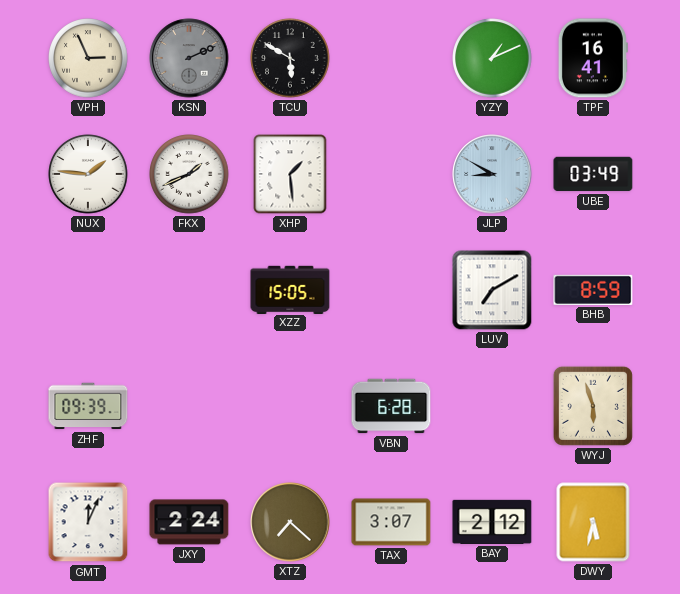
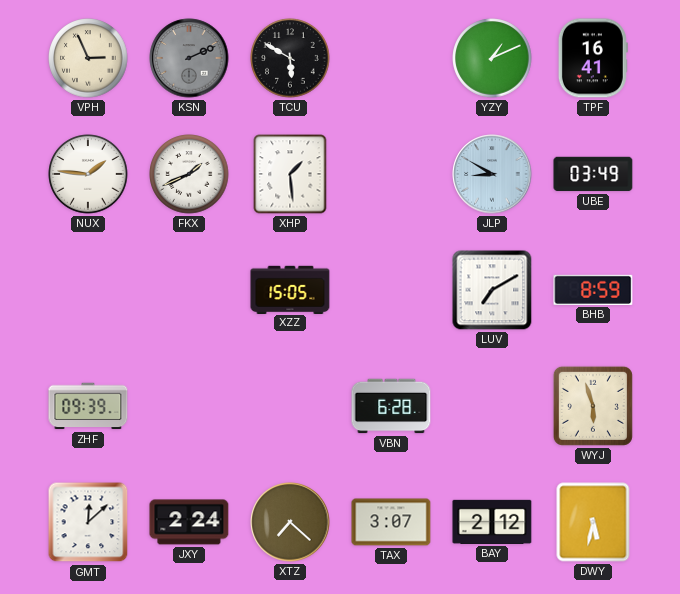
GMT: 12:04 -> 12:08 (88, 522)
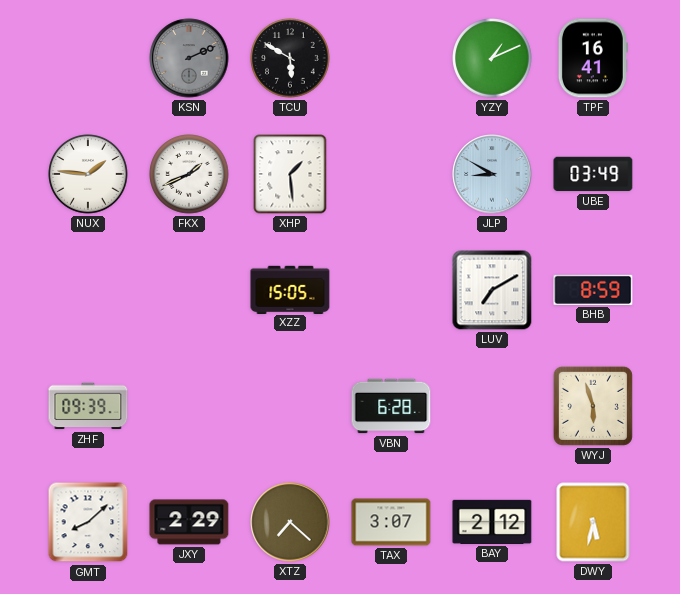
VPH: 2:56 -> none (88, 58)
GMT: 12:08 -> 8:08 (88, 522)
JXY: 2:24 -> 2:29 (189, 522)
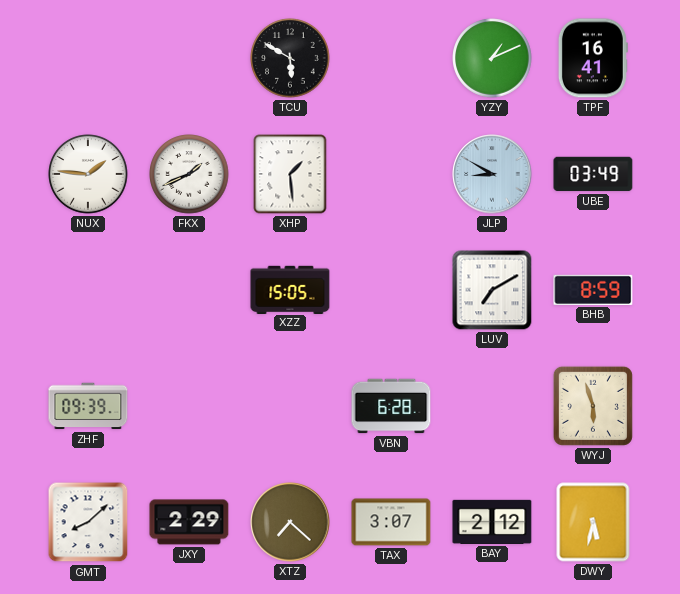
KSN: 2:11 -> none (189, 58)
